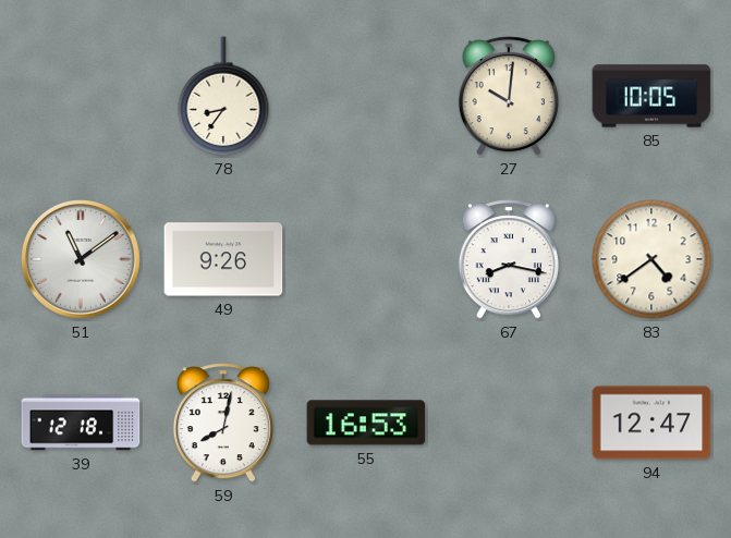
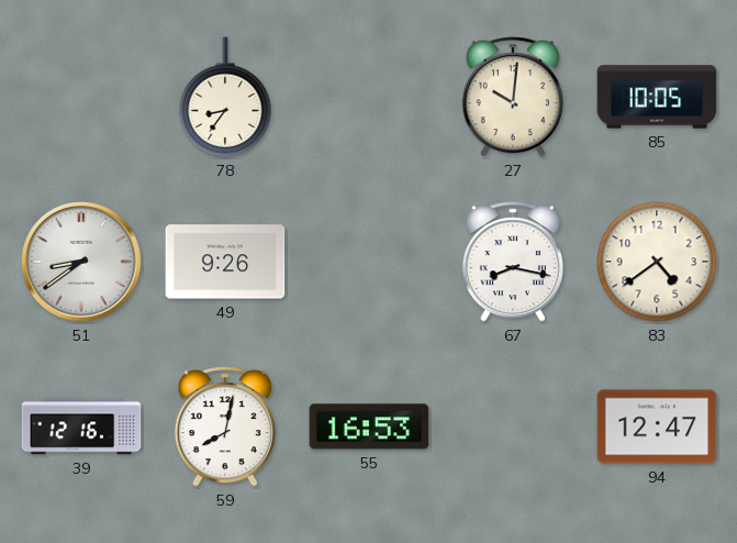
51: 11:09 -> 8:39 (81, 262)
39: 12:18 -> 12:16 (81, 426)
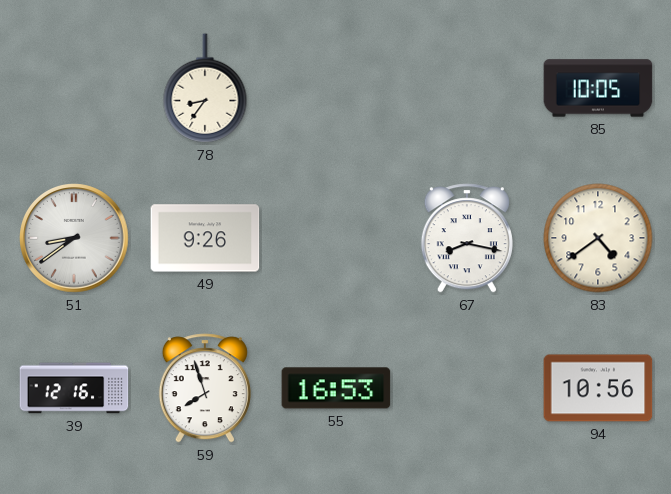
27: 10:01 -> none (513, 97)
59: 8:02 -> 7:57 (205, 388)
94: 12:47 -> 10:56 (598, 388)
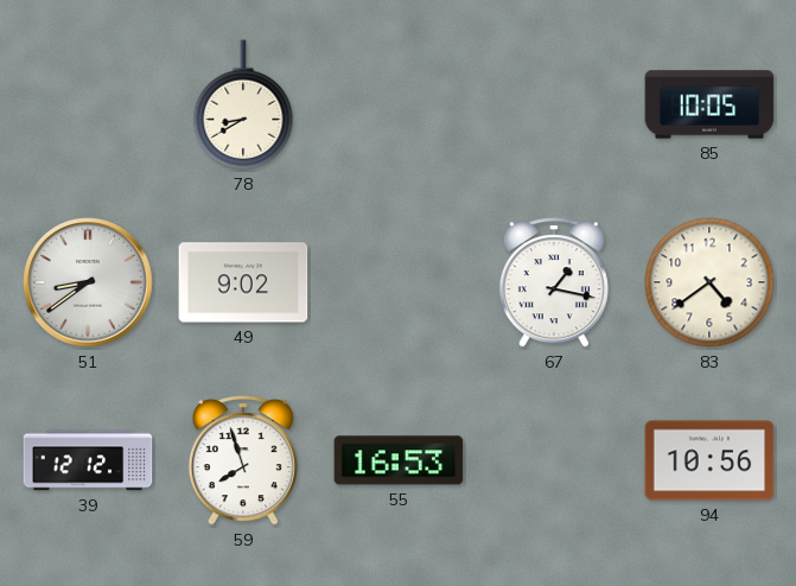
78: 8:36 -> 8:40 (243, 104)
49: 9:26 -> 9:02 (243, 282)
67: 8:17 -> 1:17 (554, 282)
39: 12:16 -> 12:12 (88, 460)
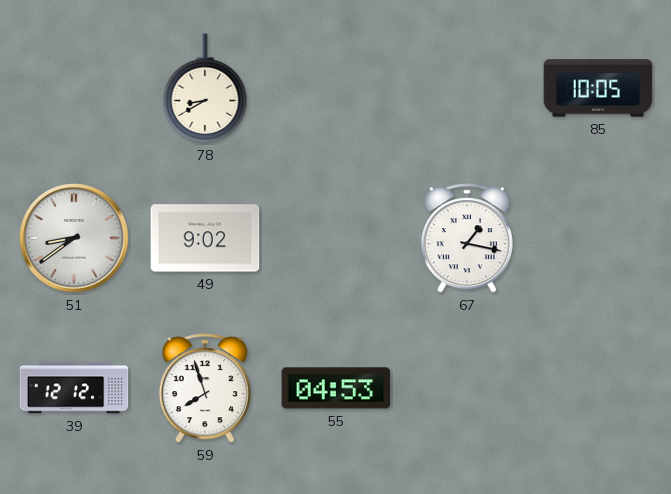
83: 4:39 -> none (709, 282)
55: 16:53 -> 04:53 (336, 388)
94: 10:56 -> none (709, 460)
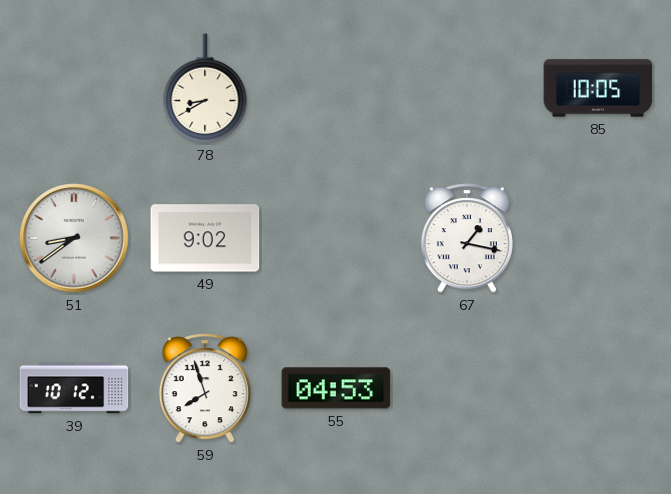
39: 12:12 -> 10:12 (74, 388)
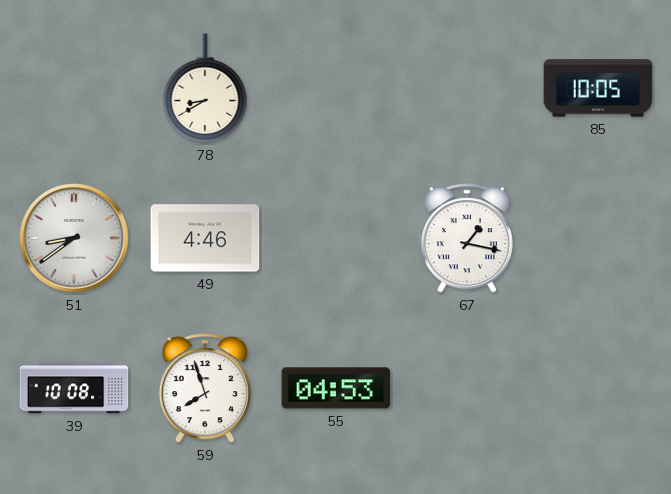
49: 9:02 -> 4:46 (205, 238)
39: 10:12 -> 10:08 (74, 388)
